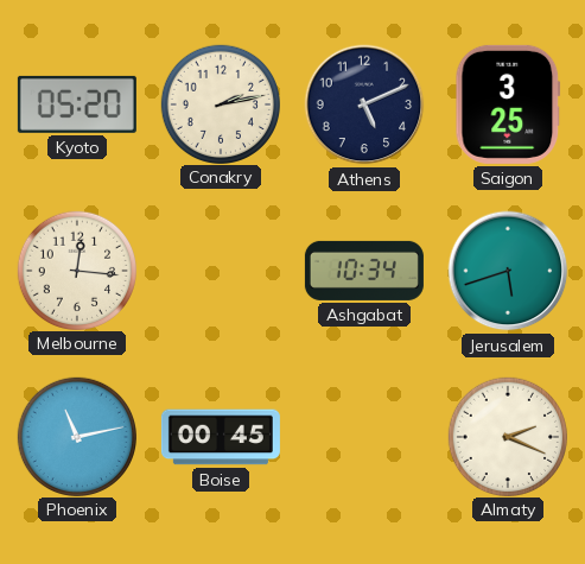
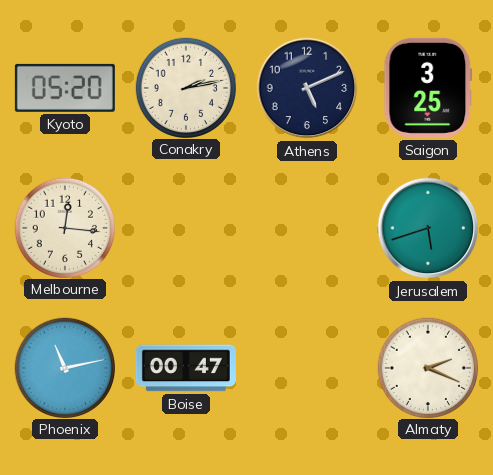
Ashgabat: 10:34 -> none (364, 271)
Boise: 00:45 -> 00:47 (186, 368)
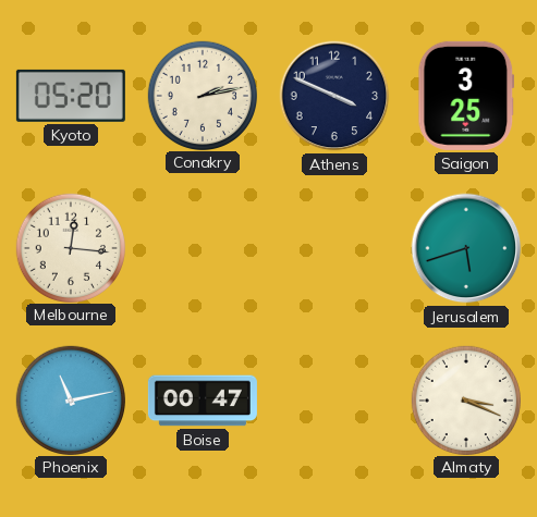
Athens: 5:11 -> 3:49 (334, 96)
Almaty: 2:19 -> 3:19 (465, 399)
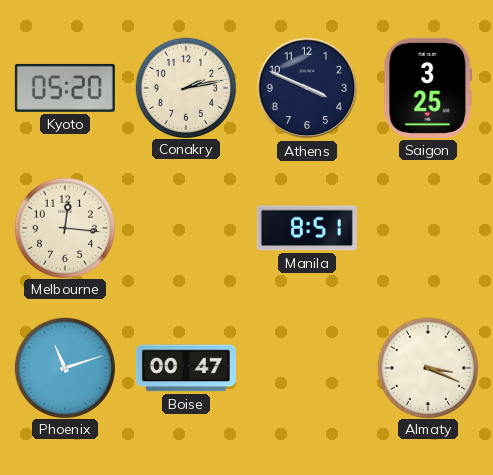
Manila: none -> 8:51 (307, 228)
Jerusalem: 5:42 -> none (466, 248)
Phoenix: 11:13 -> 11:12 (64, 367)
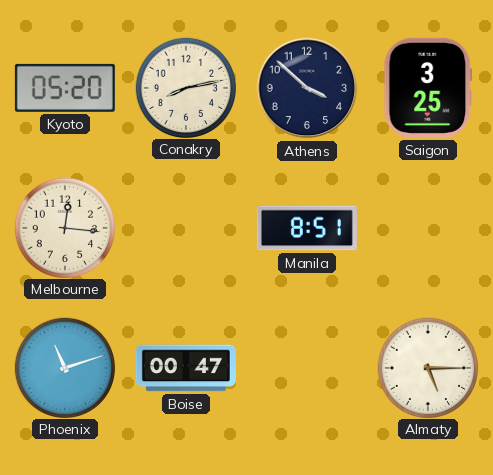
Conakry: 2:13 -> 8:13 (185, 87)
Athens: 3:49 -> 3:52 (307, 88)
Almaty: 3:19 -> 5:15 (427, 367)
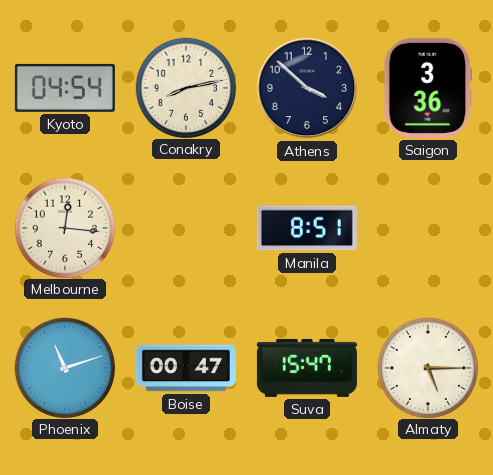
Kyoto: 05:20 -> 04:54 (65, 88)
Saigon: 3:25 -> 3:36 (428, 88)
Suva: none -> 15:47 (307, 368)
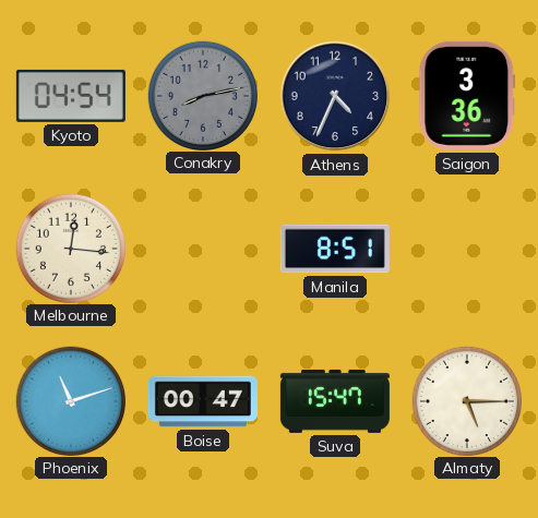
Conakry dial: cream -> grey (202, 95)
Athens: 3:52 -> 4:34 (335, 96)
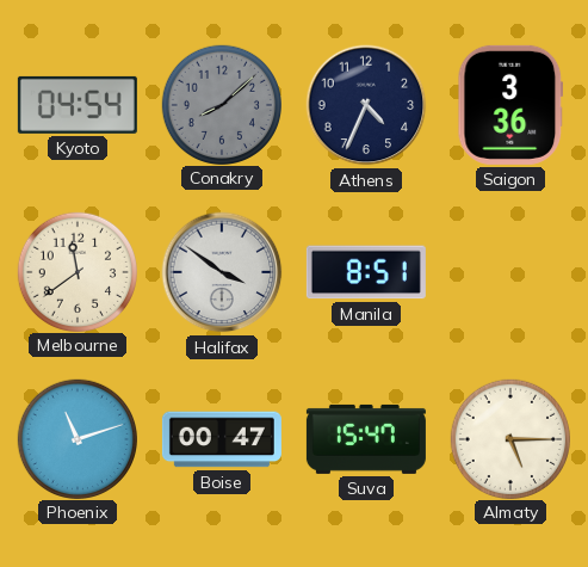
Conakry: 8:13 -> 8:08 (221, 104)
Melbourne: 12:16 -> 11:39 (76, 271)
Halifax: none -> 3:51 (222, 272)
